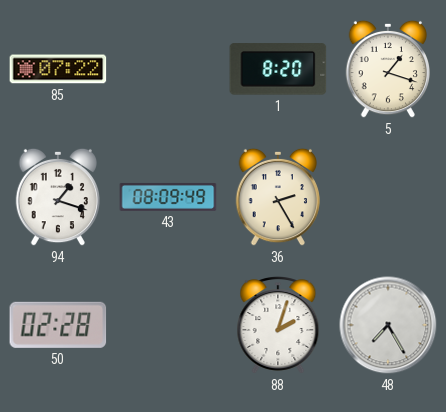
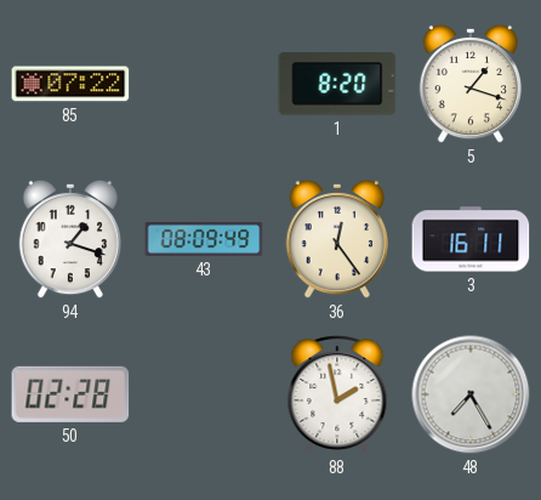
36: 2:25 -> 12:24 (336, 239)
3: none -> 16:11 (471, 239)
88: 2:03 -> 1:58 (337, 396)
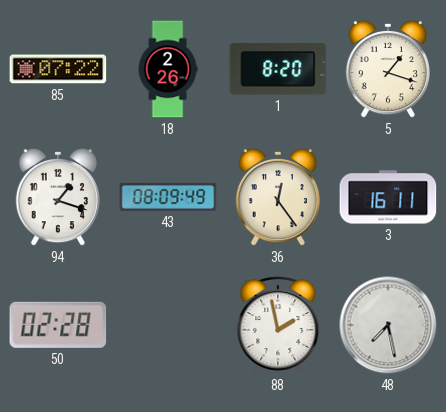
18: none -> 2:26 (168, 69)
48: 7:25 -> 7:28 (388, 325)
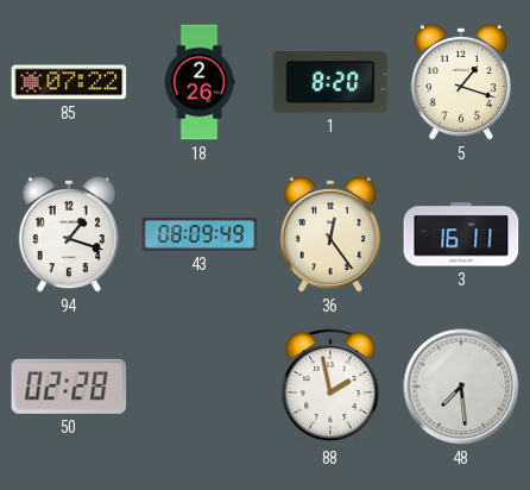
48: 7:28 -> 7:29 (461, 387)
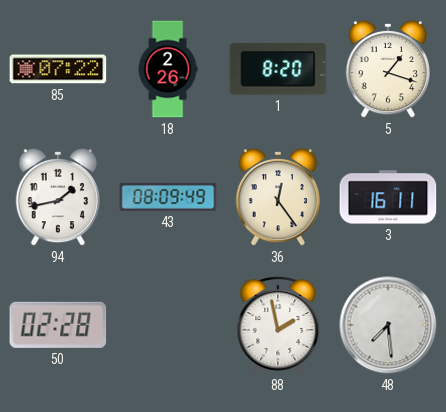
94: 1:18 -> 1:43 (57, 197)
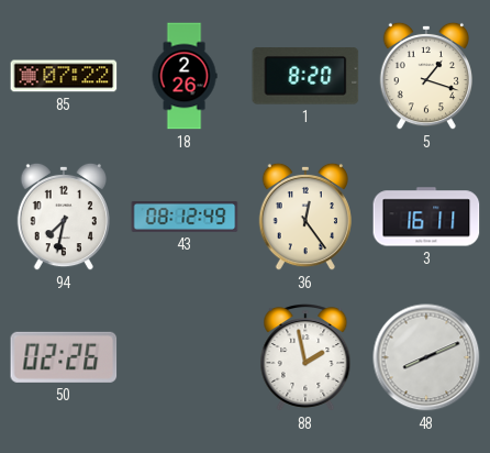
94: 1:43 -> 7:32 (63, 217)
43: 08:09 -> 08:12 (185, 217)
50: 02:28 -> 02:26 (64, 357)
48: 7:29 -> 8:11 (426, 357)
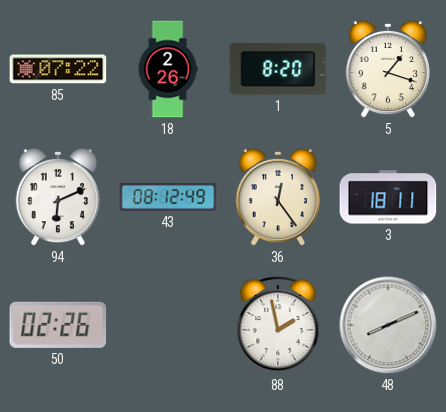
94: 7:32 -> 6:11 (57, 197)
3: 16:11 -> 18:11 (388, 197)
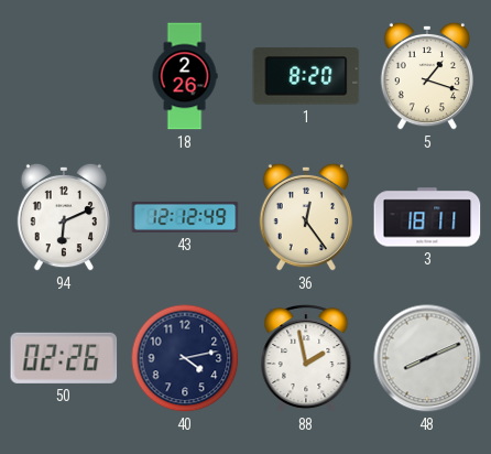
85: 07:22 -> none (58, 69)
43: 08:12 -> 12:12 (185, 217)
40: none -> 4:13 (185, 358)
